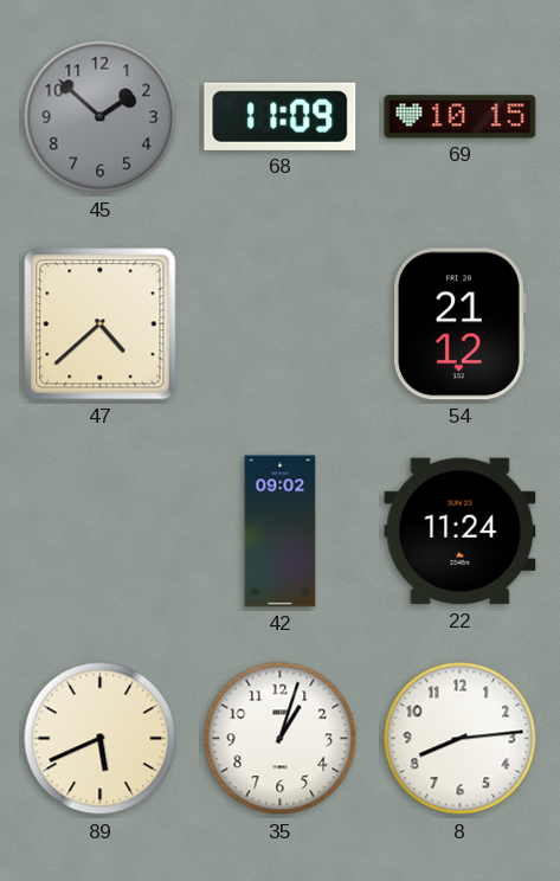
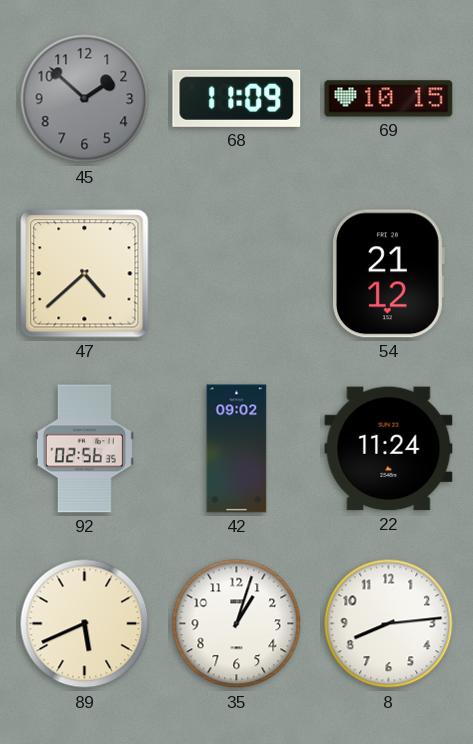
92: none -> 02:56 (84, 449)
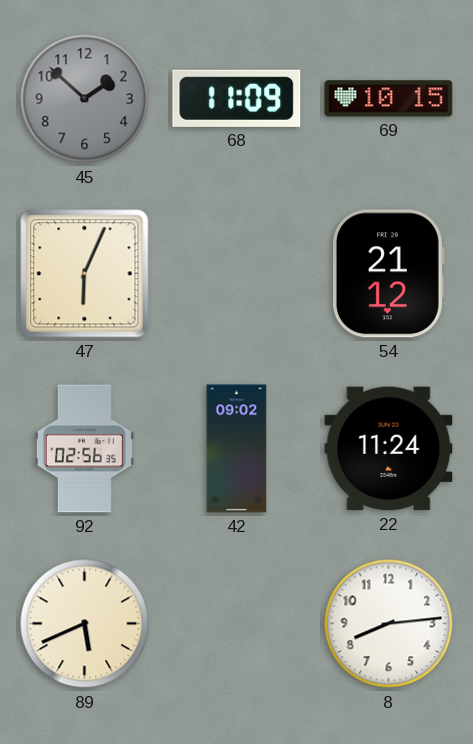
47: 4:38 -> 6:04 (85, 274)
35: 1:03 -> none (237, 624)
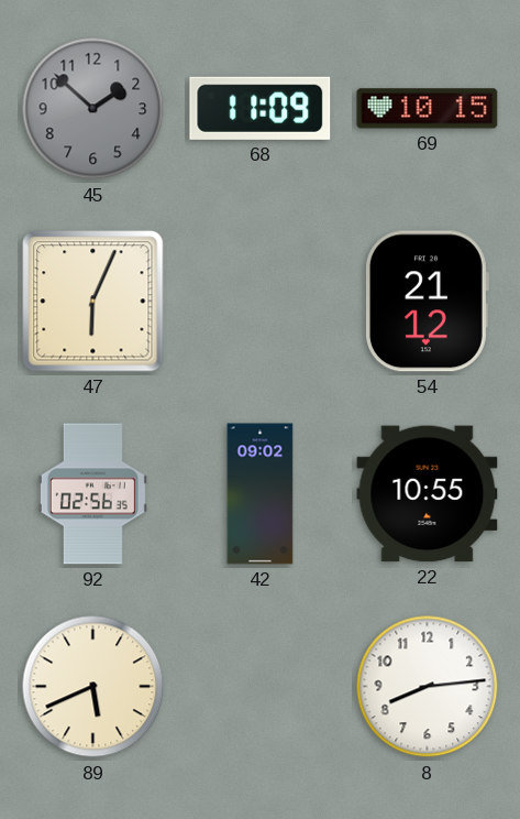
22: 11:24 -> 10:55 (428, 494)
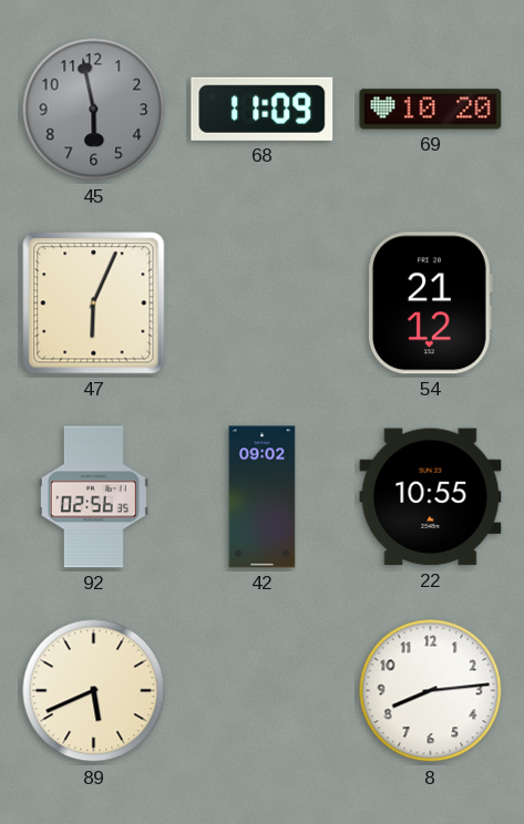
45: 1:52 -> 5:58 (94, 110)
69: 10:15 -> 10:20 (431, 110)
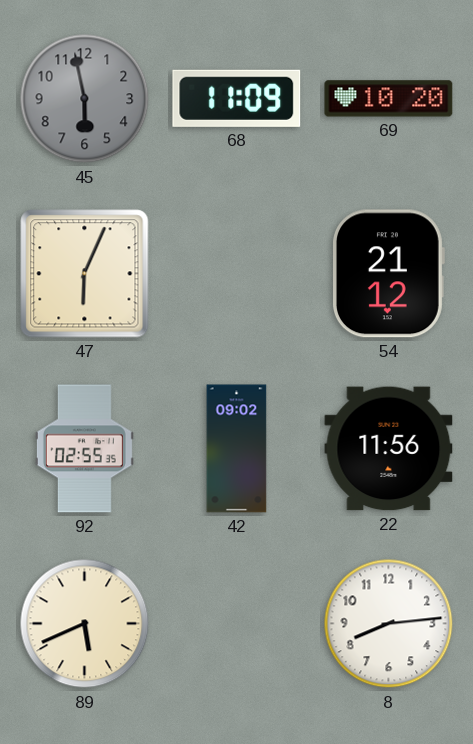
92: 02:56 -> 02:55 (84, 449)
22: 10:55 -> 11:56 (389, 449)
